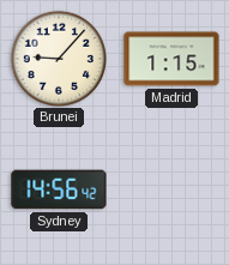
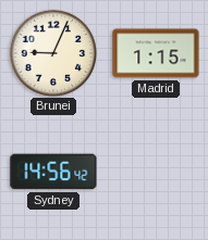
Brunei: 9:07 -> 9:04 (52, 52)
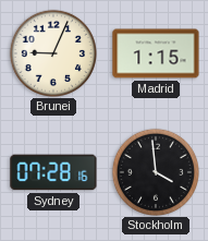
Sydney: 14:56 -> 07:28 (53, 172)
Stockholm: none -> 3:59 (155, 171)
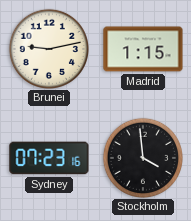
Brunei: 9:04 -> 9:13 (48, 48)
Sydney: 07:28 -> 07:23 (49, 158)
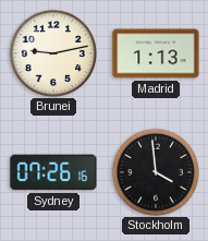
Madrid: 1:15 -> 1:13 (156, 53)
Sydney: 07:23 -> 07:26 (53, 172)
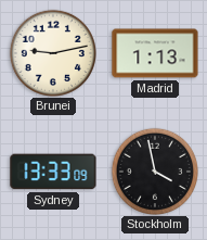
Sydney: 07:26 -> 13:33 (53, 172)
Stockholm: 3:59 -> 3:58 (154, 170)
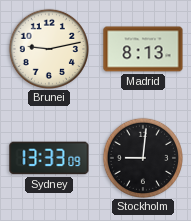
Madrid: 1:13 -> 8:13 (143, 49)
Stockholm: 3:58 -> 9:01 (142, 157)
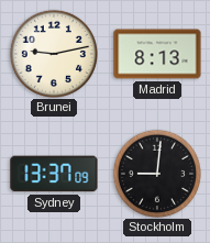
Sydney: 13:33 -> 13:37 (54, 174)
